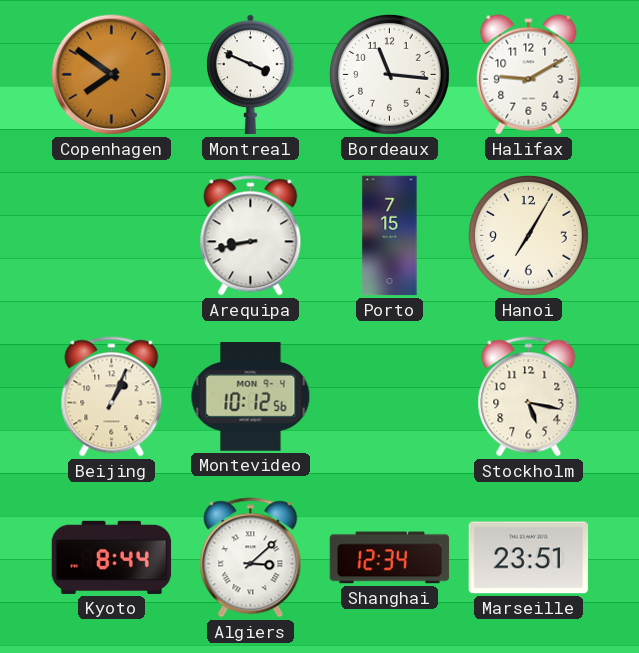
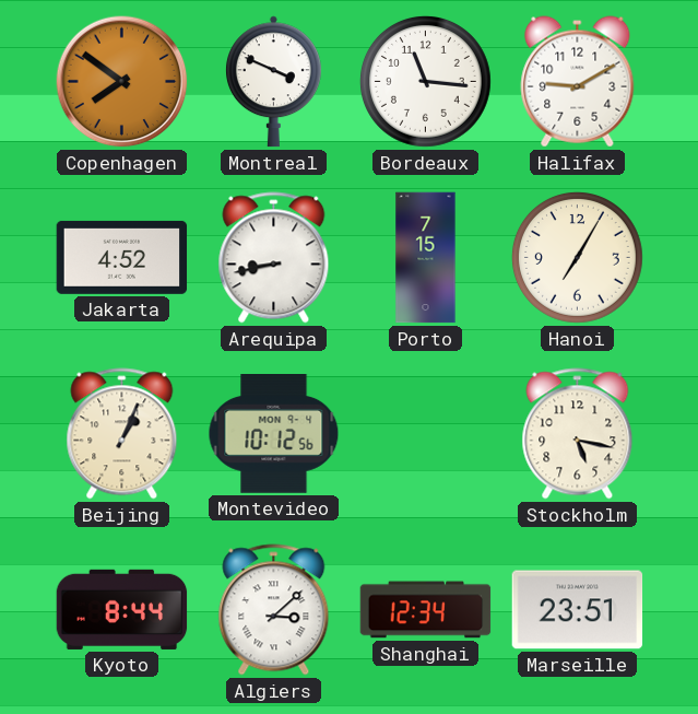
Jakarta: none -> 4:52 (122, 257)
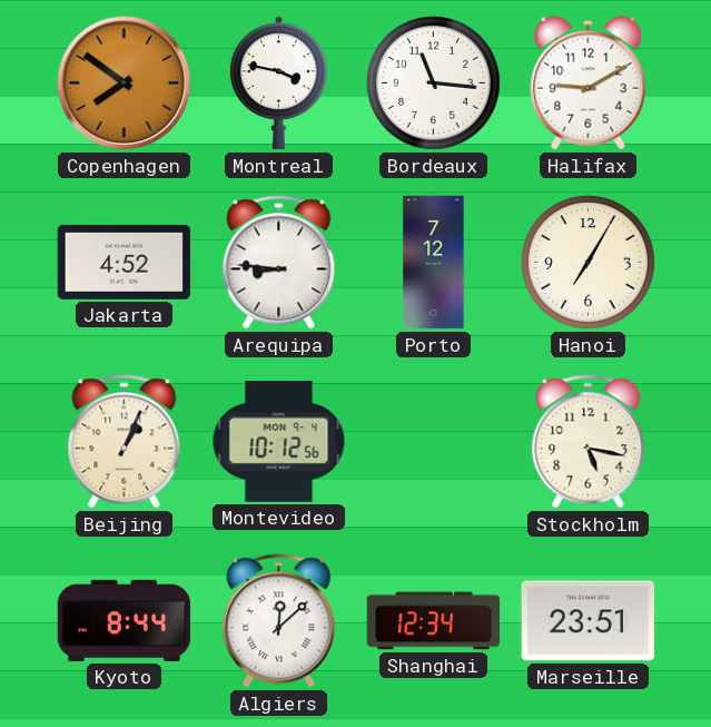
Montreal: 3:49 -> 3:47 (278, 83)
Arequipa: 8:43 -> 8:46 (279, 263)
Porto: 7:15 -> 7:12 (434, 263)
Algiers: 3:08 -> 12:08 (279, 621)
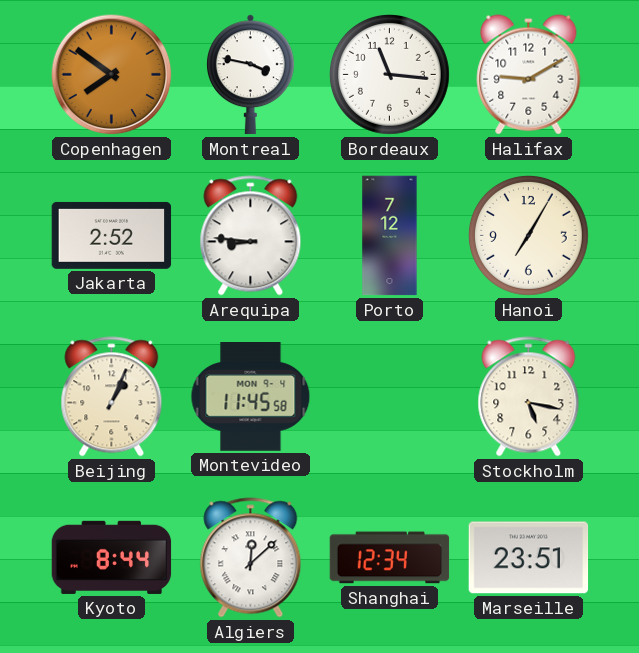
Jakarta: 4:52 -> 2:52 (112, 235)
Montevideo: 10:12 -> 11:45 (251, 397)
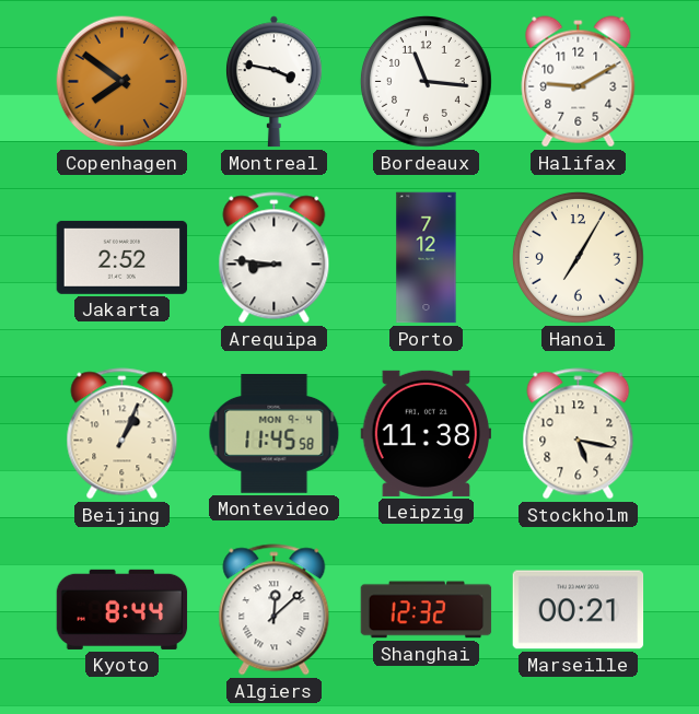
Leipzig: none -> 11:38 (427, 433)
Shanghai: 12:34 -> 12:32 (427, 610)
Marseille: 23:51 -> 00:21 (579, 610)
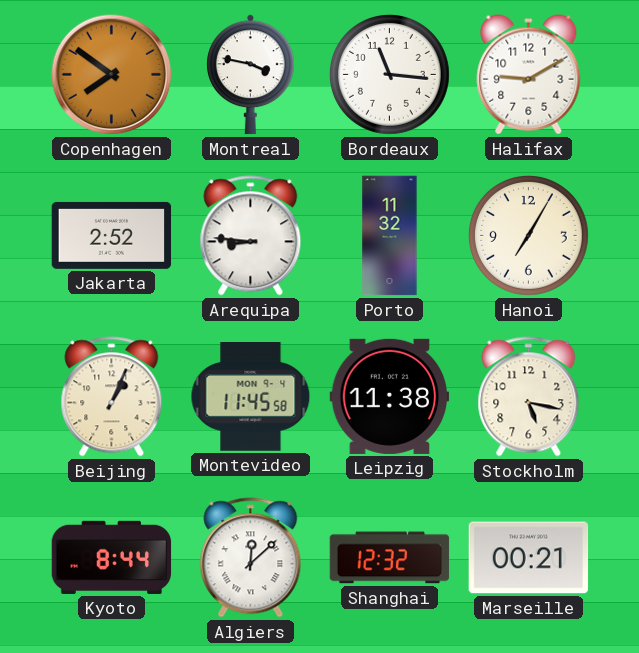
Porto: 7:12 -> 11:32 (390, 236)
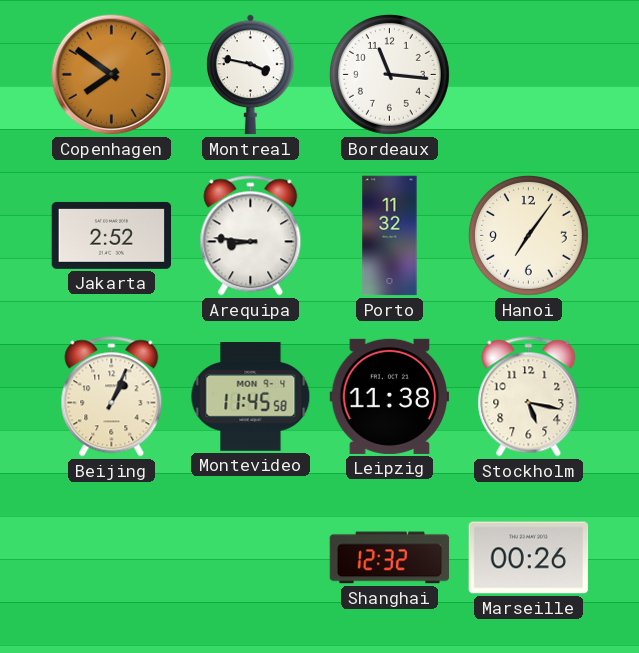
Halifax: 9:10 -> none (529, 75)
Hanoi: 7:05 -> 7:06 (528, 235)
Kyoto: 8:44 -> none (112, 557)
Algiers: 12:08 -> none (251, 558)
Marseille: 00:21 -> 00:26 (529, 558)
